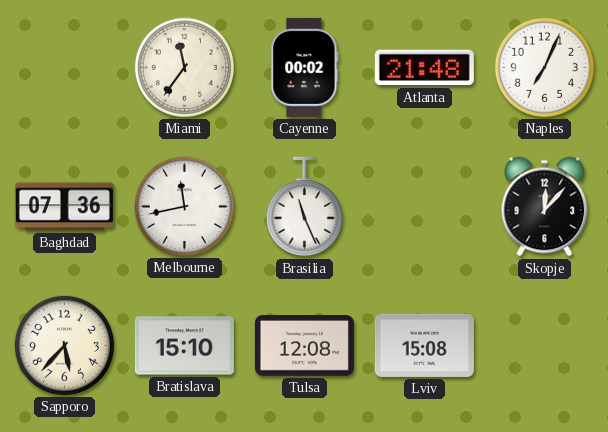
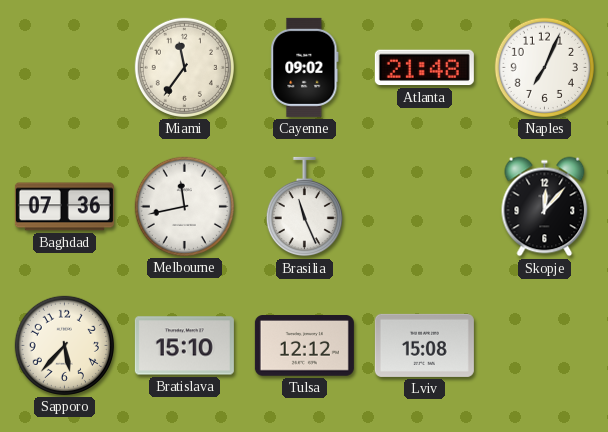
Cayenne: 00:02 -> 09:02 (305, 67)
Tulsa: 12:08 -> 12:12 (304, 346)
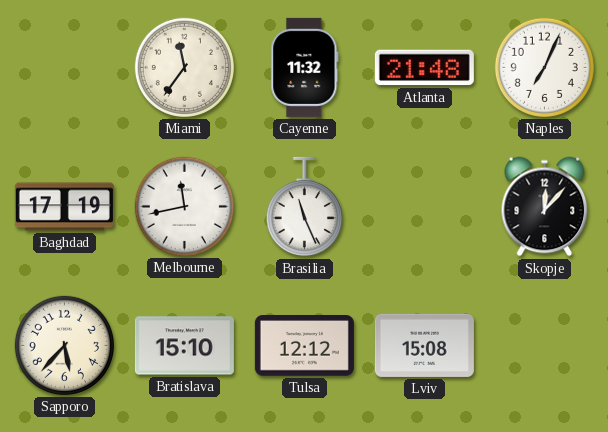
Cayenne: 09:02 -> 11:32 (305, 67)
Baghdad: 07:36 -> 17:19 (64, 207)
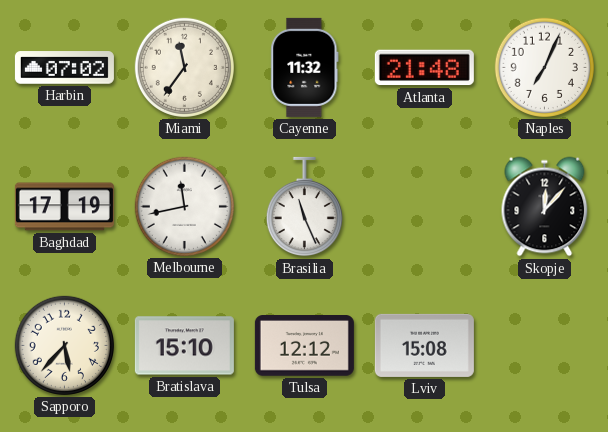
Harbin: none -> 07:02 (64, 68)
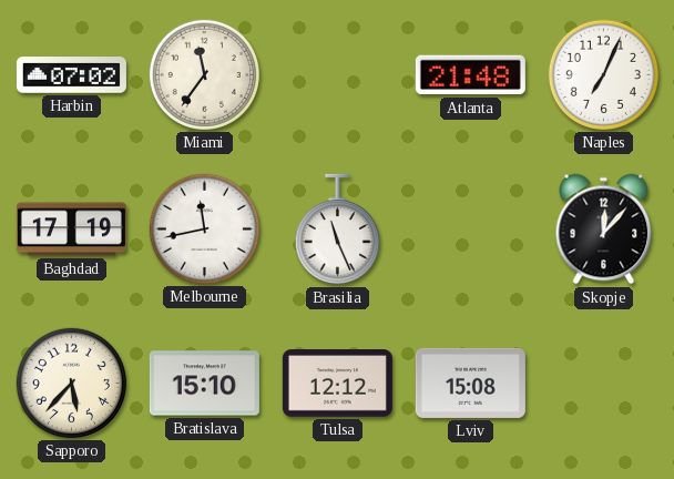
Cayenne: 11:32 -> none (305, 67)
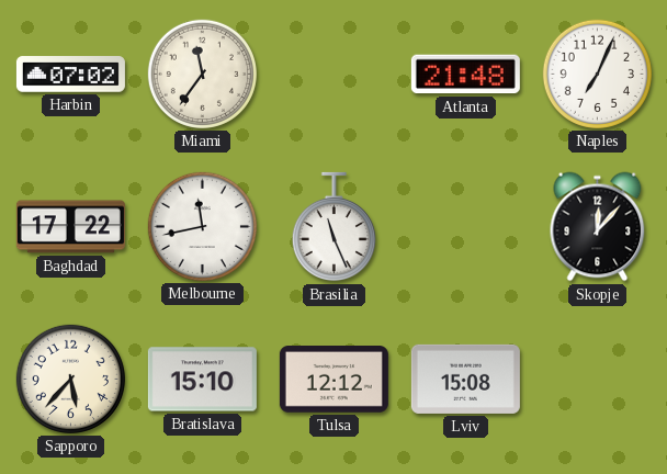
Baghdad: 17:19 -> 17:22 (70, 227)
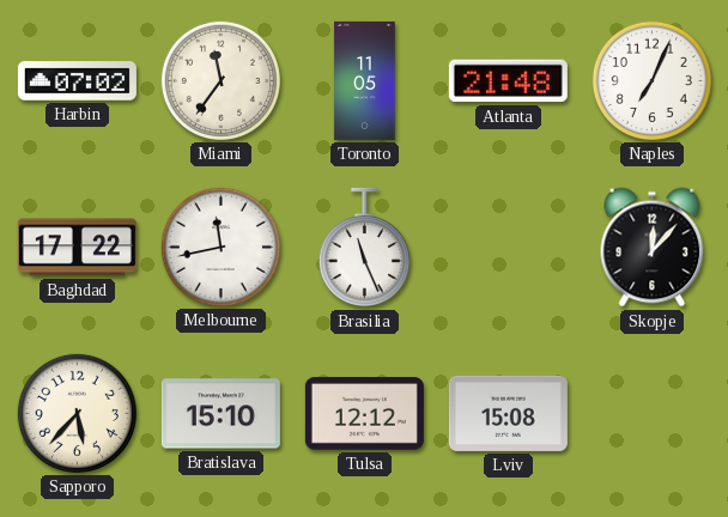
Toronto: none -> 11:05 (365, 80)
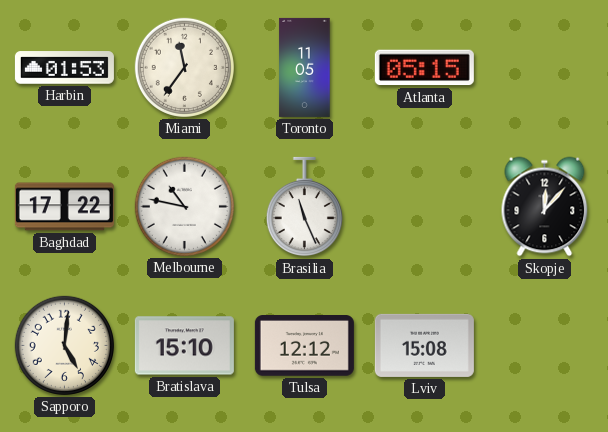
Harbin: 07:02 -> 01:53 (64, 68)
Atlanta: 21:48 -> 05:15 (424, 68)
Naples: 7:04 -> none (651, 80)
Melbourne: 11:43 -> 10:47 (184, 206)
Sapporo: 5:37 -> 5:01 (64, 345)
